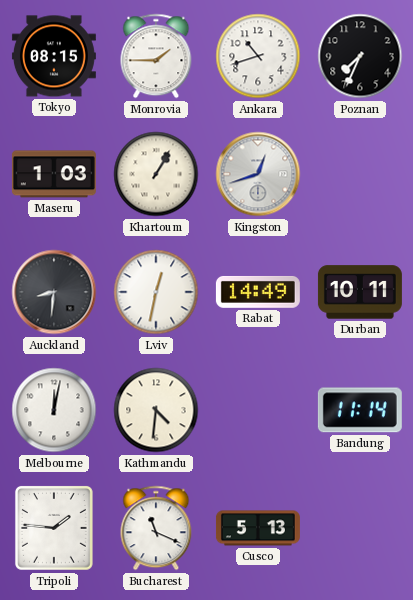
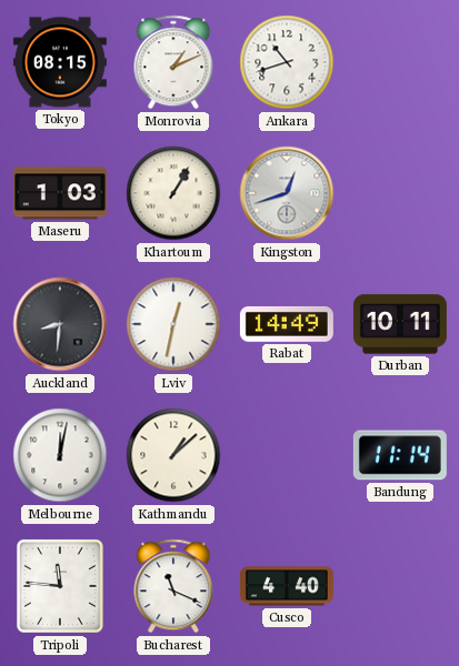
Monrovia: 1:45 -> 1:11 (173, 62)
Poznan: 7:34 -> none (360, 56)
Kathmandu: 4:31 -> 1:08 (173, 455)
Tripoli: 1:46 -> 11:46 (60, 587)
Cusco: 5:13 -> 4:40 (287, 586)
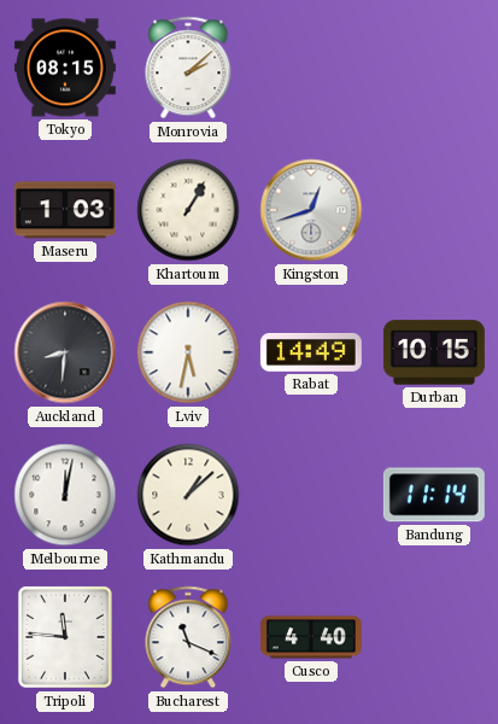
Monrovia: 1:11 -> 2:08 (188, 68)
Ankara: 10:42 -> none (287, 62)
Lviv: 12:32 -> 5:32 (188, 352)
Durban: 10:11 -> 10:15 (434, 352)
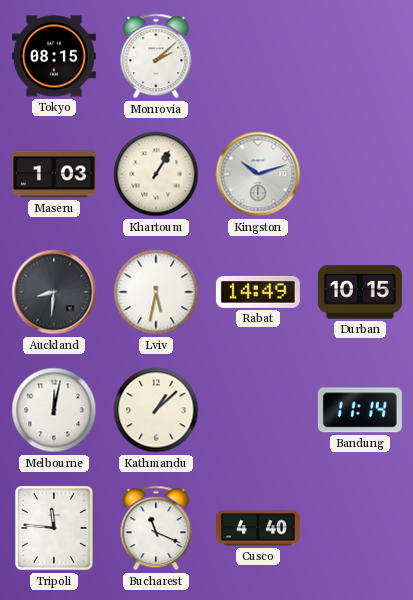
Kingston: 12:42 -> 10:12 (258, 174)
